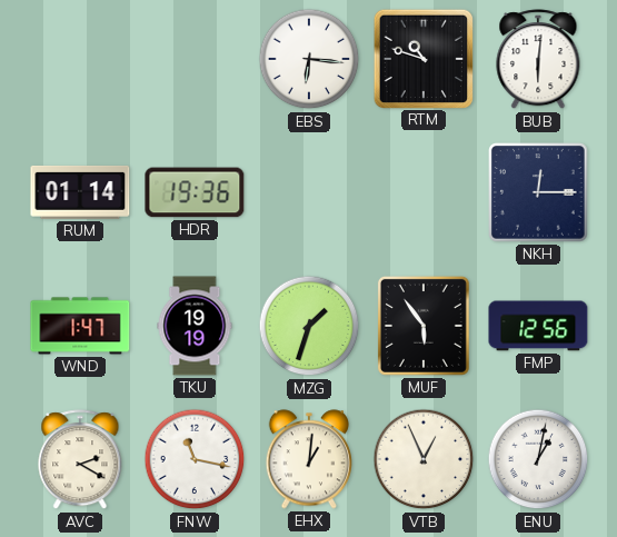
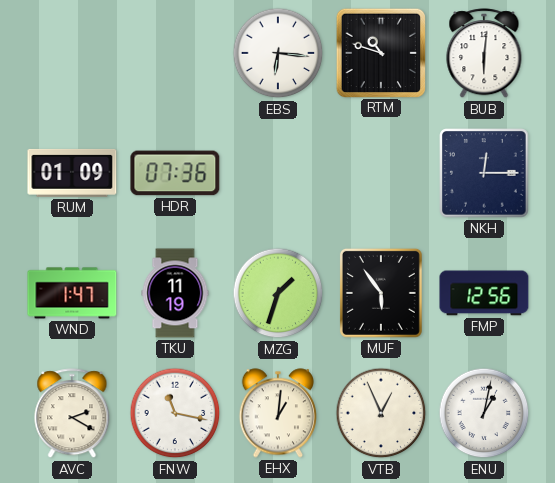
RUM: 01:14 -> 01:09 (72, 173)
HDR: 19:36 -> 07:36 (175, 173)
TKU: 19:19 -> 11:19 (175, 293)
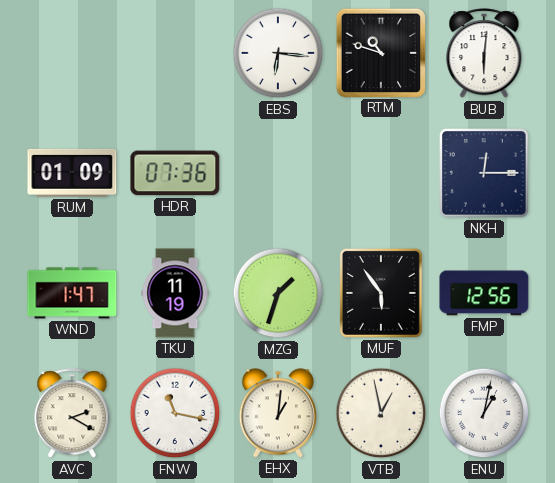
VTB: 12:56 -> 12:58 (381, 413)
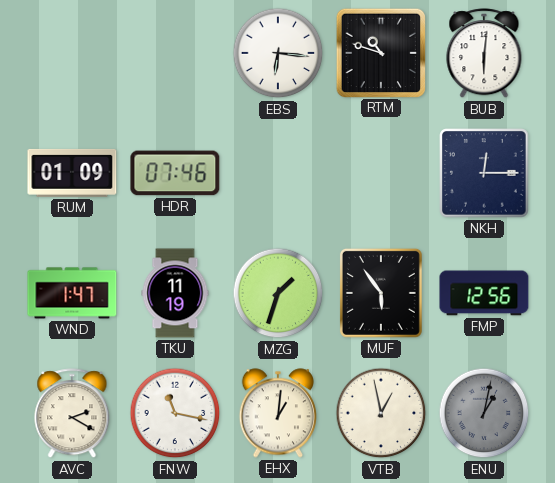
HDR: 07:36 -> 07:46 (175, 173)
ENU dial: white -> grey (484, 413)
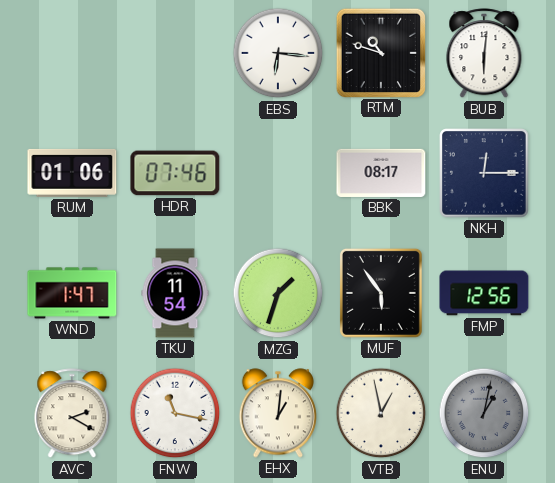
RUM: 01:09 -> 01:06 (72, 173)
BBK: none -> 08:17 (381, 173)
TKU: 11:19 -> 11:54 (175, 293)
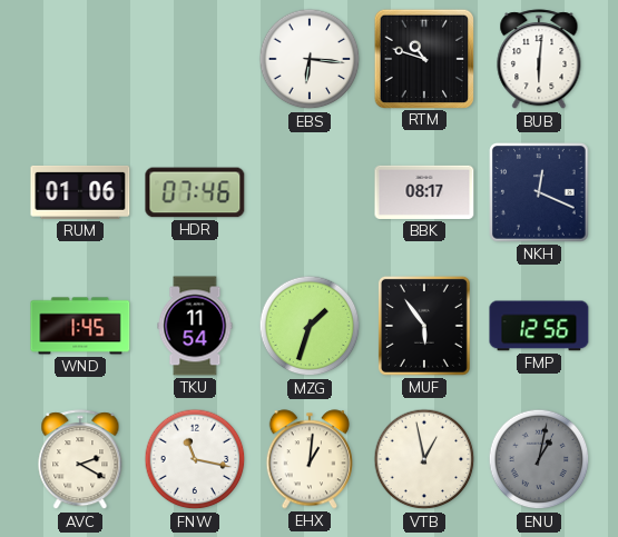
NKH: 12:15 -> 12:19 (539, 192)
WND: 1:47 -> 1:45 (80, 326)
